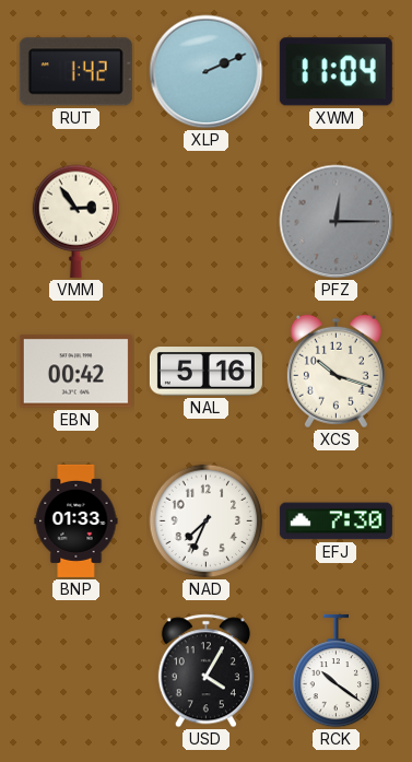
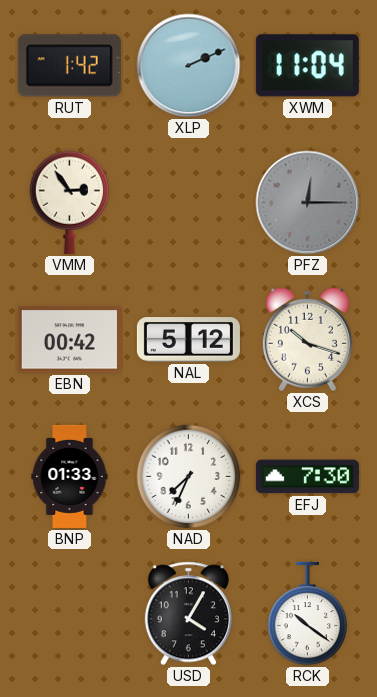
NAL: 5:16 -> 5:12 (188, 340)
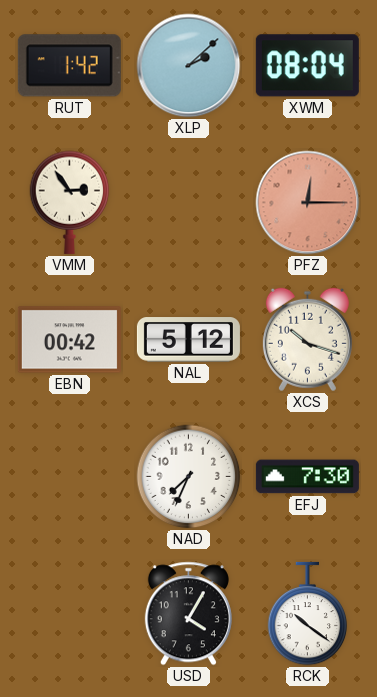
XLP: 2:11 -> 2:08 (189, 66)
XWM: 11:04 -> 08:04 (307, 66)
PFZ dial: grey -> salmon (308, 203)
BNP: 01:33 -> none (70, 476)
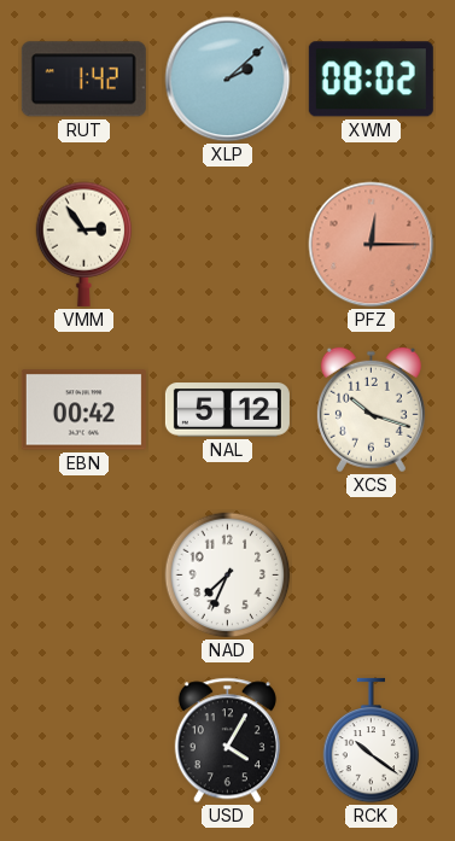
XWM: 08:04 -> 08:02 (371, 80)
EFJ: 7:30 -> none (307, 477)
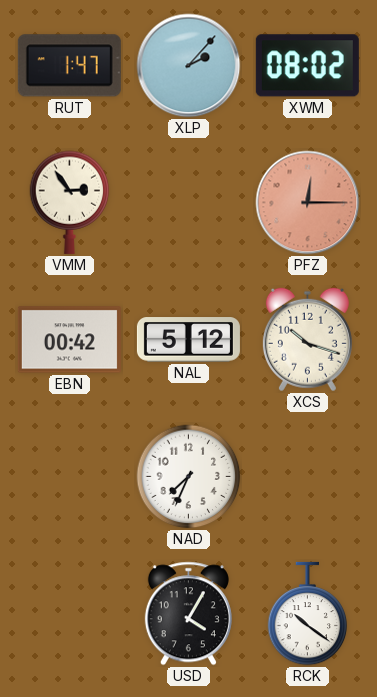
RUT: 1:42 -> 1:47 (69, 66)
XLP: 2:08 -> 2:07 (189, 66)
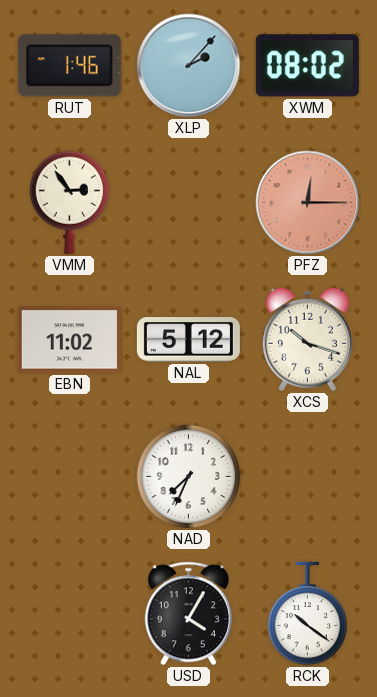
RUT: 1:47 -> 1:46 (69, 66)
EBN: 00:42 -> 11:02 (69, 340)
